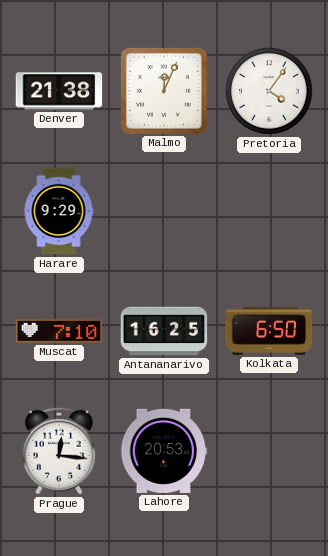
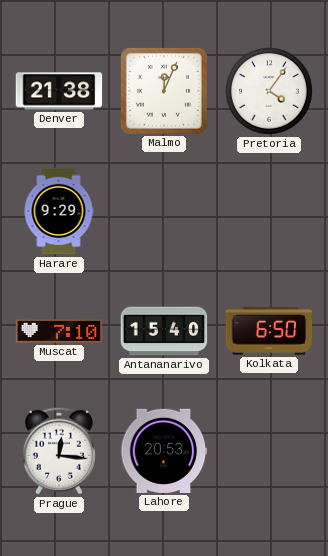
Antananarivo: 16:25 -> 15:40 (164, 331)
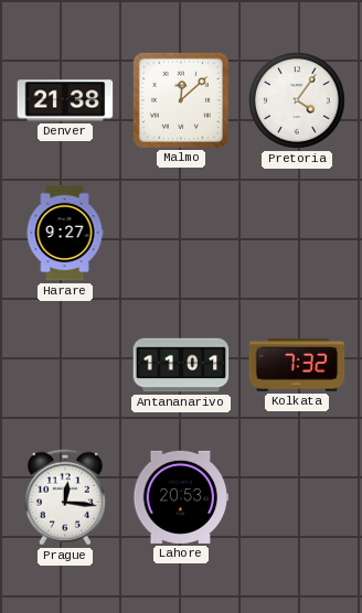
Malmo: 12:04 -> 12:08 (181, 100)
Harare: 9:29 -> 9:27 (65, 233)
Muscat: 7:10 -> none (59, 332)
Antananarivo: 15:40 -> 11:01 (181, 365)
Kolkata: 6:50 -> 7:32 (297, 365)
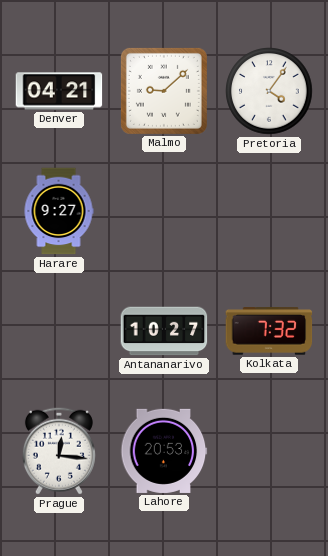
Denver: 21:38 -> 04:21 (59, 91)
Malmo: 12:08 -> 9:08 (164, 91)
Antananarivo: 11:01 -> 10:27 (164, 331)
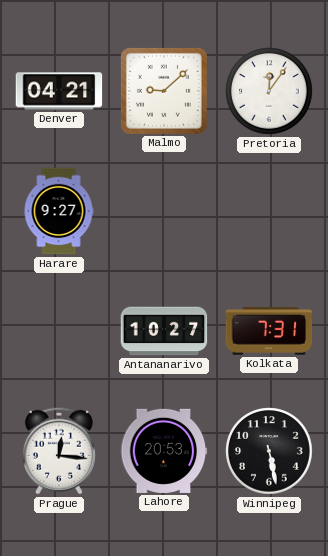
Pretoria: 4:06 -> 12:06 (269, 91)
Kolkata: 7:32 -> 7:31 (269, 331)
Winnipeg: none -> 5:28 (269, 451)
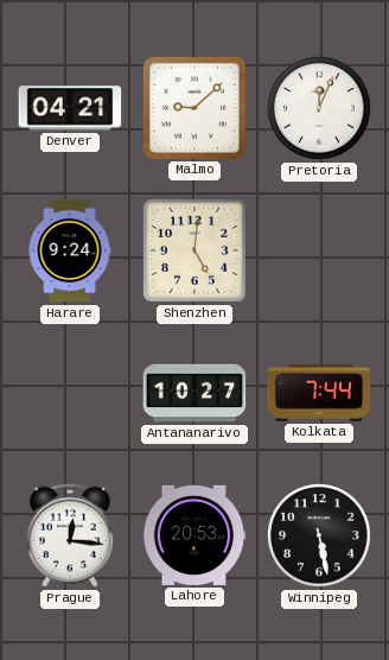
Pretoria: 12:06 -> 12:04 (319, 108)
Harare: 9:27 -> 9:24 (70, 250)
Shenzhen: none -> 5:01 (194, 250)
Kolkata: 7:31 -> 7:44 (319, 393)
